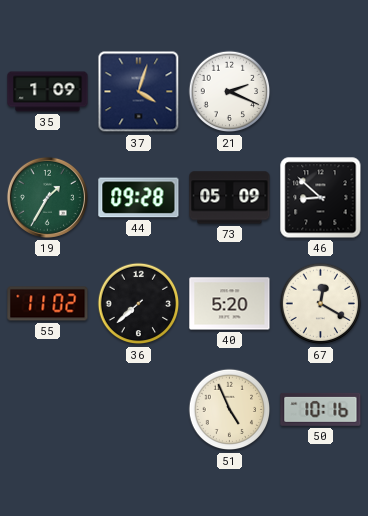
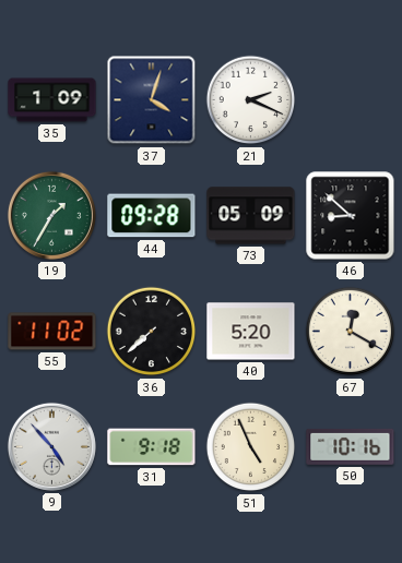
9: none -> 4:53 (51, 446)
31: none -> 9:18 (152, 447)
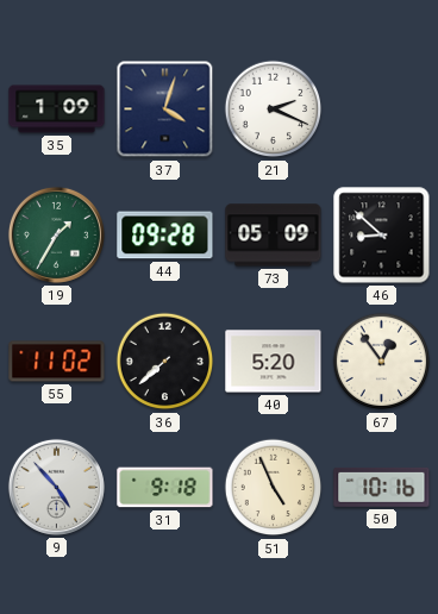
67: 12:20 -> 12:54 (382, 362)
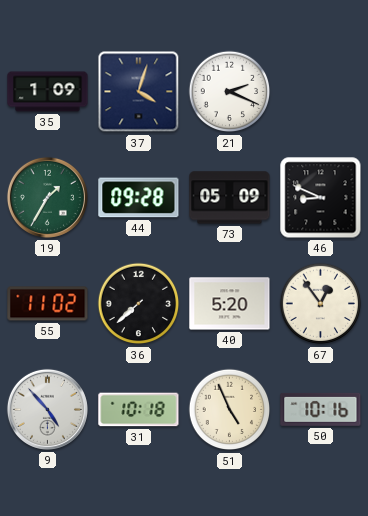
46: 8:52 -> 8:49 (321, 198)
31: 9:18 -> 10:18 (139, 410)
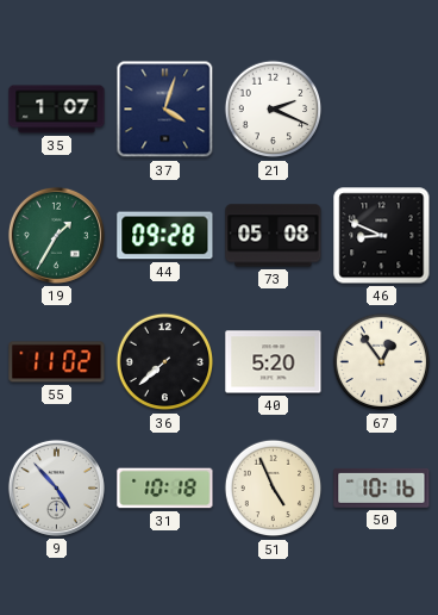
35: 1:09 -> 1:07 (57, 110)
73: 05:09 -> 05:08 (274, 236)
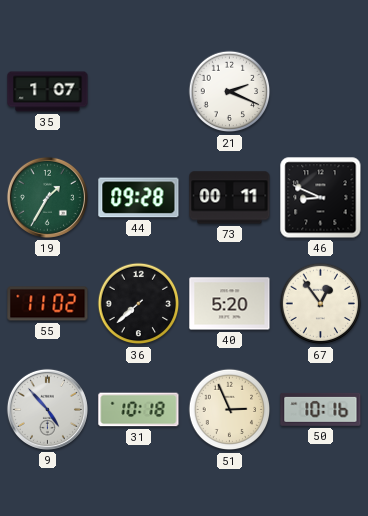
37: 4:03 -> none (165, 110)
73: 05:08 -> 00:11 (230, 198)
51: 4:56 -> 2:56 (230, 410)
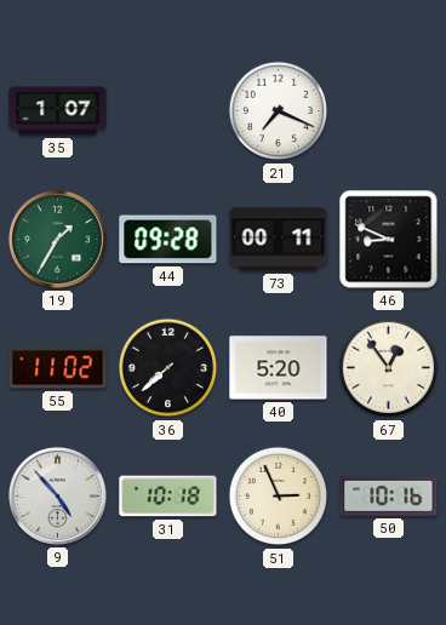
21: 2:19 -> 7:19 (279, 111)
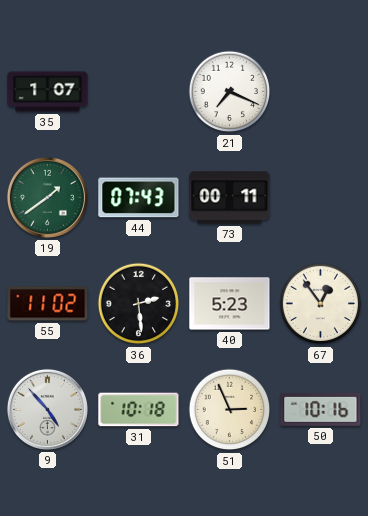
19: 1:35 -> 1:39 (47, 197)
44: 09:28 -> 07:43 (139, 198)
46: 8:49 -> none (389, 240)
36: 7:38 -> 2:29 (139, 304)
40: 5:20 -> 5:23 (230, 304)
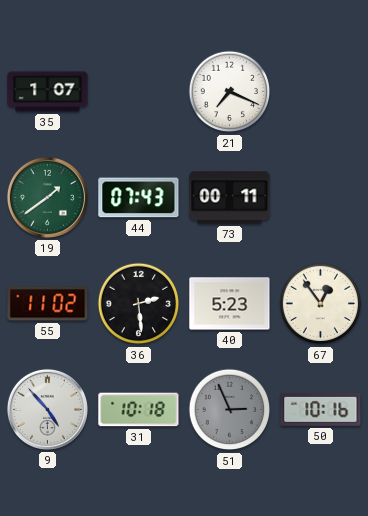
51 dial: cream -> grey (230, 410)
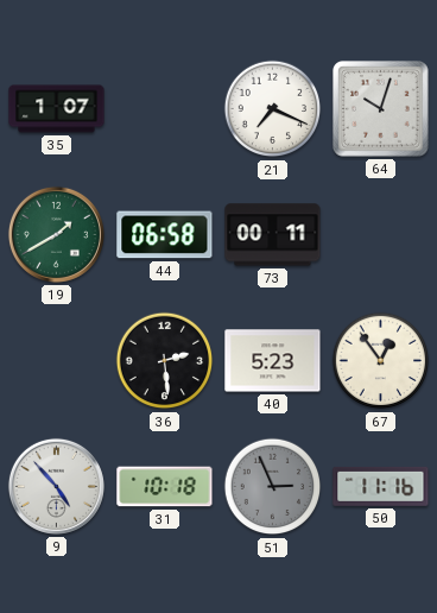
64: none -> 10:03 (381, 109)
19: 1:39 -> 1:40 (56, 234)
44: 07:43 -> 06:58 (165, 235)
55: 11:02 -> none (48, 304)
50: 10:16 -> 11:16 (381, 486)
